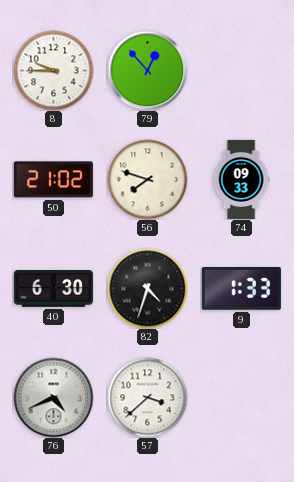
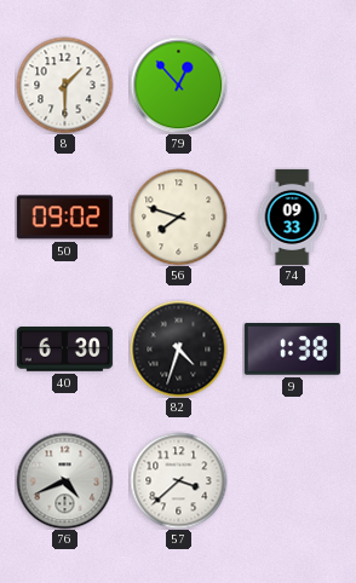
8: 9:45 -> 1:30 (64, 85)
50: 21:02 -> 09:02 (64, 218)
9: 1:33 -> 1:38 (292, 350)
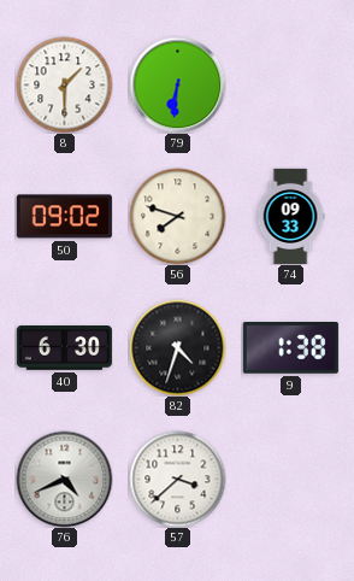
79: 12:53 -> 6:31 (177, 84)
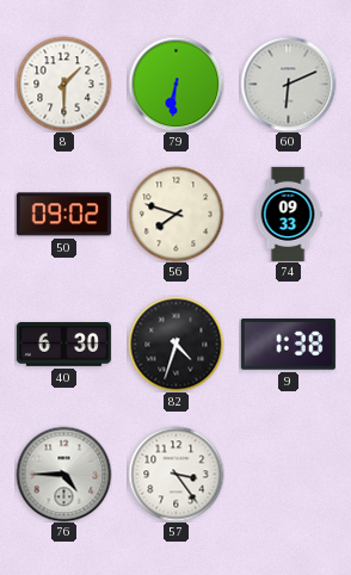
60: none -> 6:11 (288, 84)
76: 4:41 -> 4:45 (63, 474)
57: 3:38 -> 3:24 (176, 474)
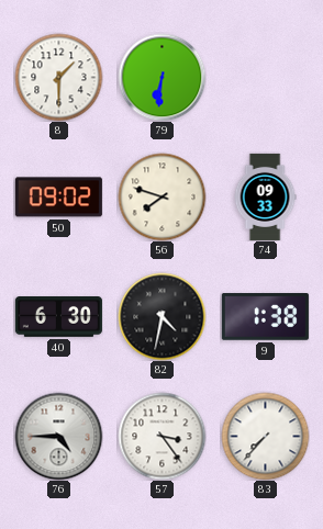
60: 6:11 -> none (288, 84)
82: 4:33 -> 4:32 (161, 316)
83: none -> 7:37 (265, 436)
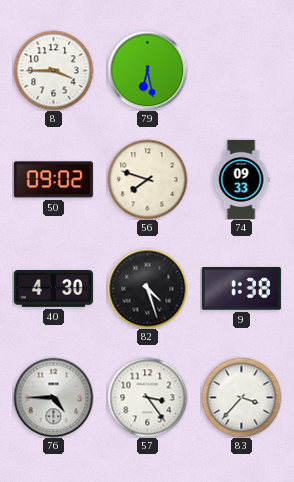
8: 1:30 -> 3:45 (53, 70)
79: 6:31 -> 6:28 (147, 70)
40: 6:30 -> 4:30 (53, 289)
82: 4:32 -> 4:27 (147, 288)
83: 7:37 -> 3:37 (241, 397)
